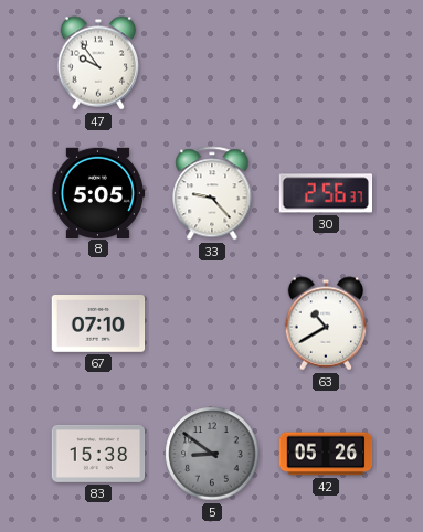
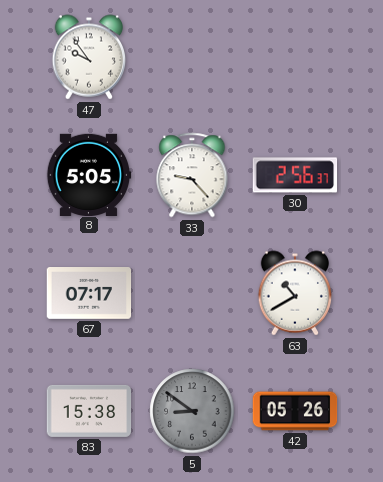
67: 07:10 -> 07:17 (89, 294)
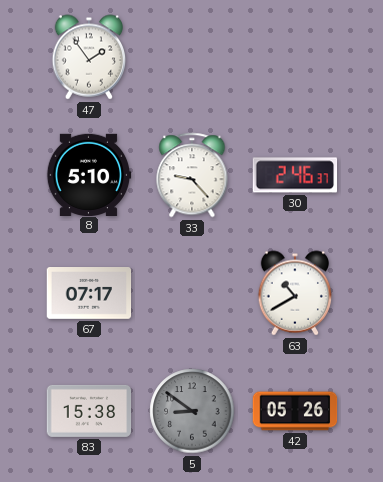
47: 9:54 -> 1:54 (89, 57)
8: 5:05 -> 5:10 (89, 174)
30: 2:56 -> 2:46 (295, 175)
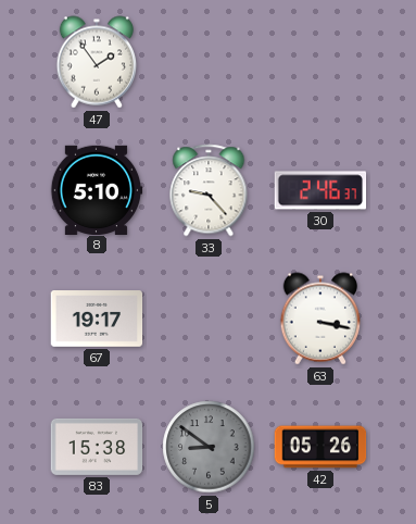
67: 07:17 -> 19:17 (97, 320)
63: 10:40 -> 3:17 (320, 319)
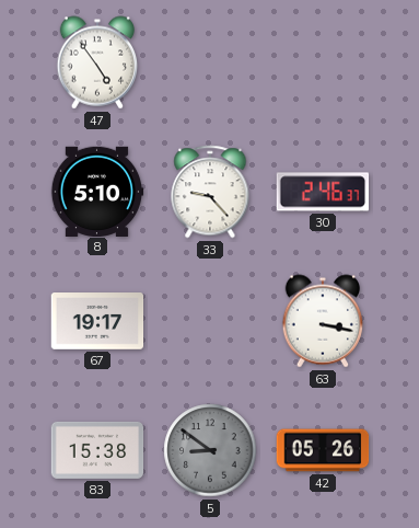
47: 1:54 -> 4:54 (97, 62)
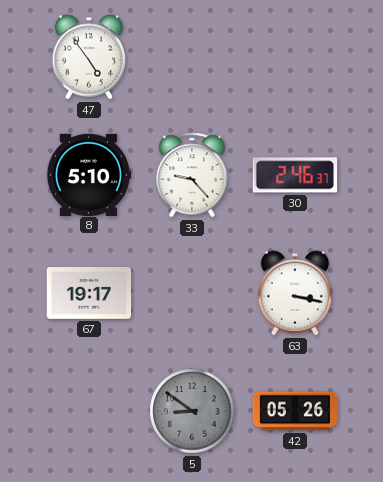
83: 15:38 -> none (97, 450)
